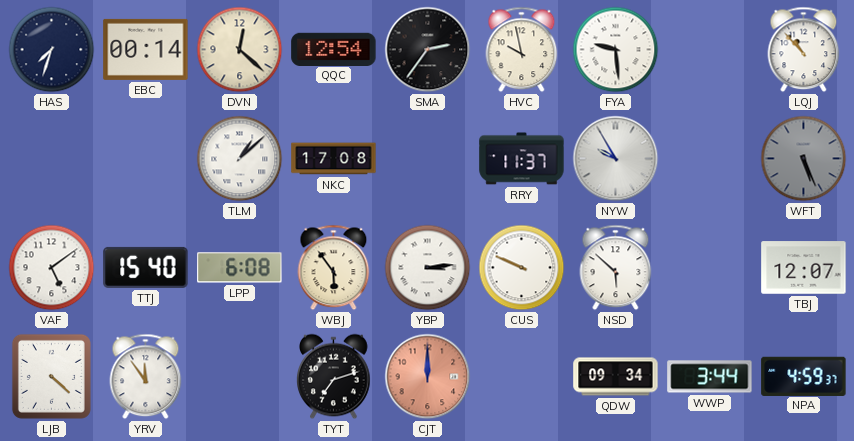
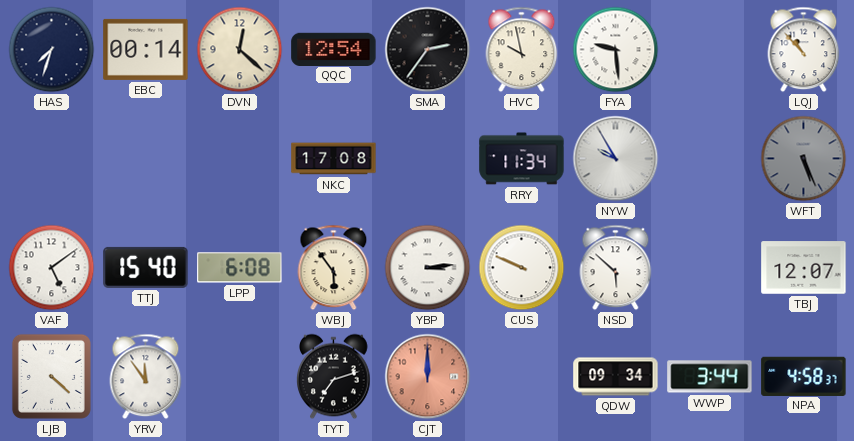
TLM: 1:08 -> none (240, 159)
RRY: 11:37 -> 11:34 (522, 159)
NPA: 4:59 -> 4:58 (804, 376)
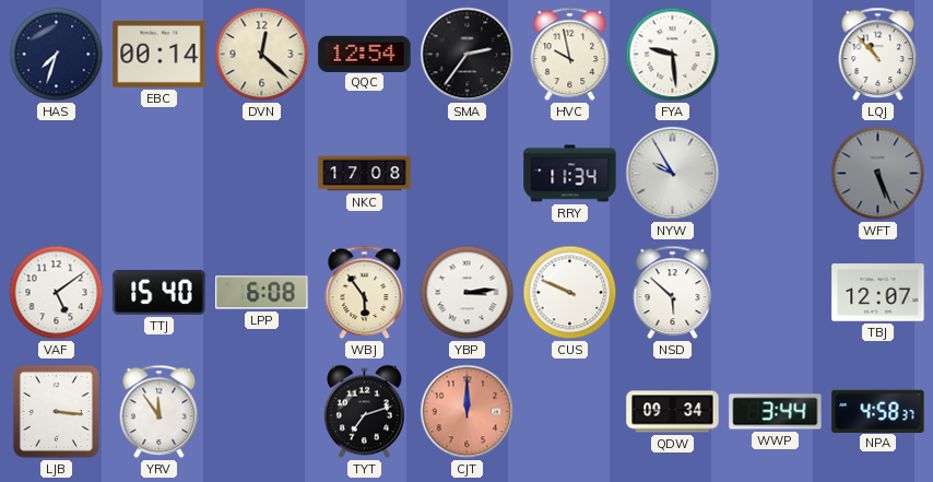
LJB: 4:22 -> 3:16 (56, 411)
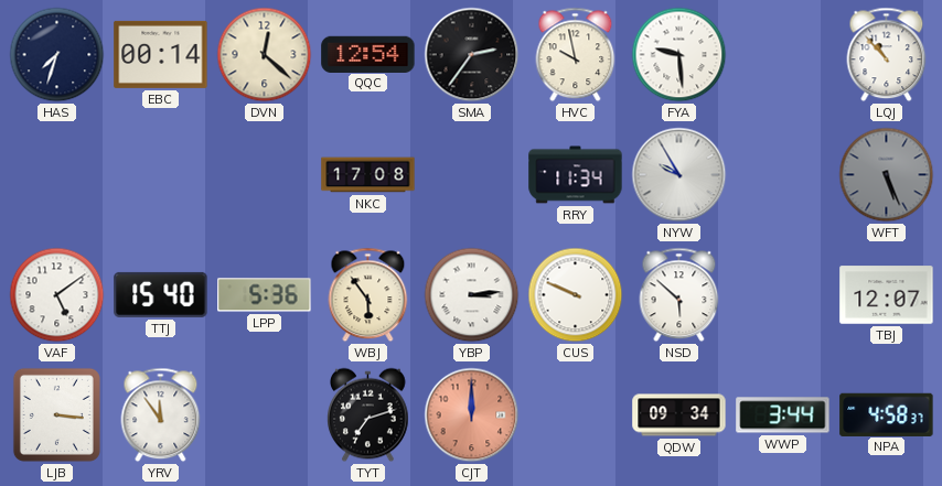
LPP: 6:08 -> 5:36 (265, 295)
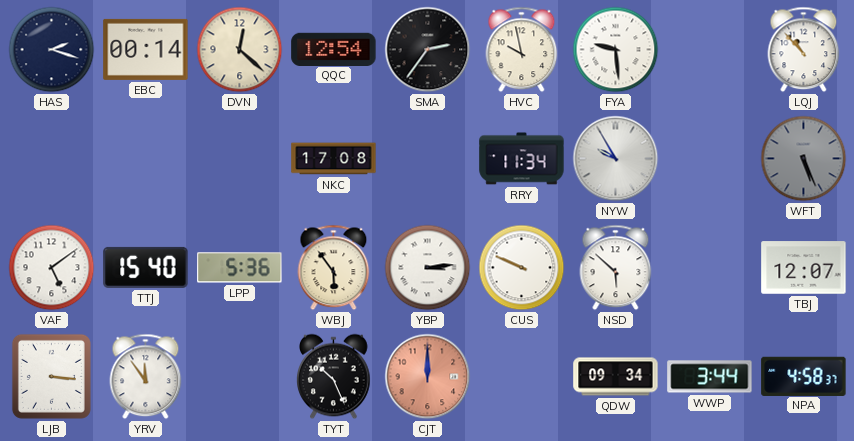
HAS: 7:33 -> 2:18 (52, 50)
TYT: 7:12 -> 10:26 (334, 377)
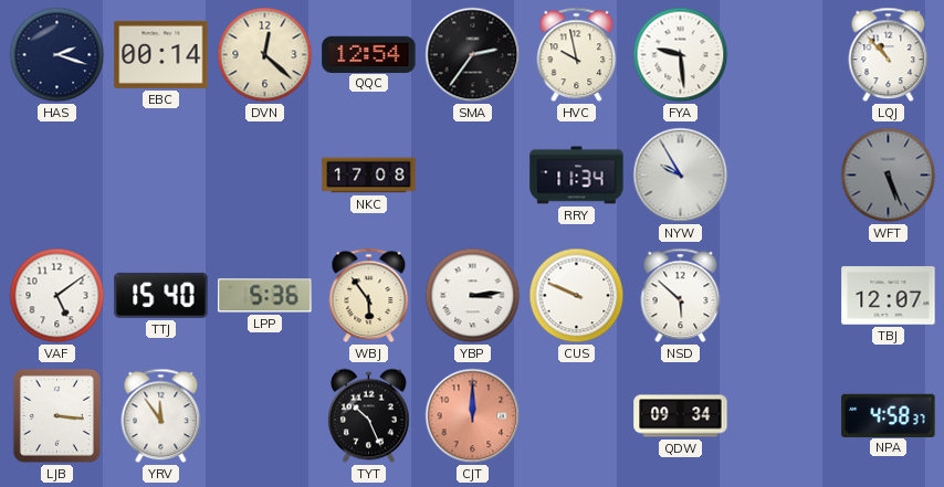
WWP: 3:44 -> none (710, 377)
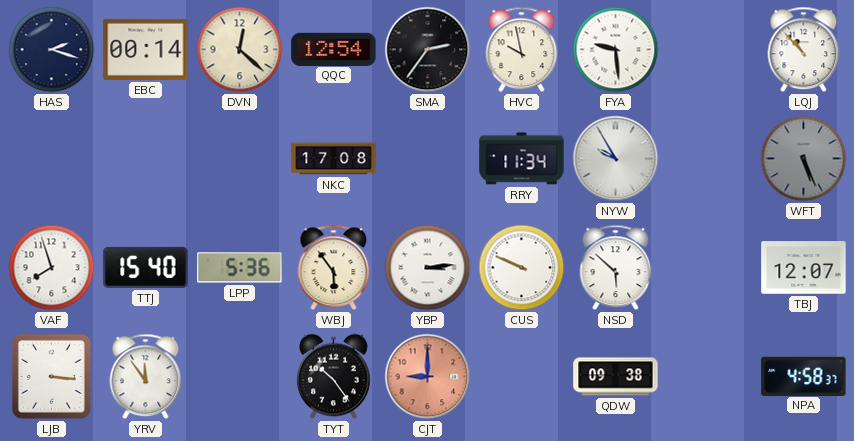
VAF: 5:09 -> 7:57 (52, 268)
TYT: 10:26 -> 10:24 (334, 377)
CJT: 12:00 -> 9:00 (428, 377)
QDW: 09:34 -> 09:38 (616, 377)
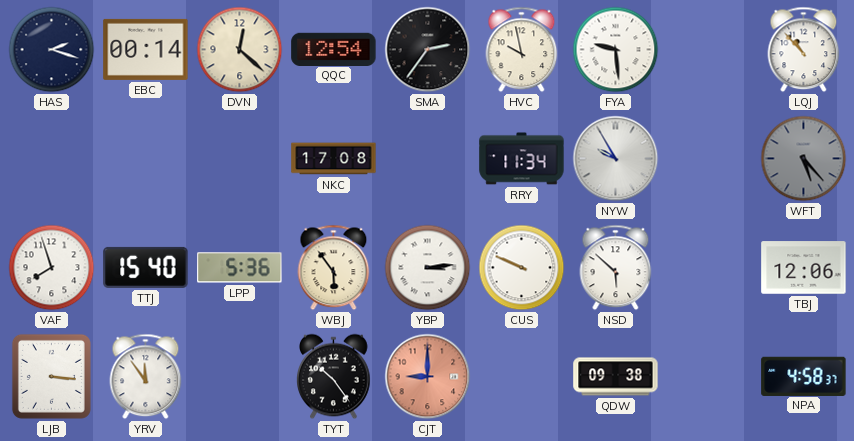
WFT: 5:26 -> 5:23 (804, 159)
TBJ: 12:07 -> 12:06 (804, 268)
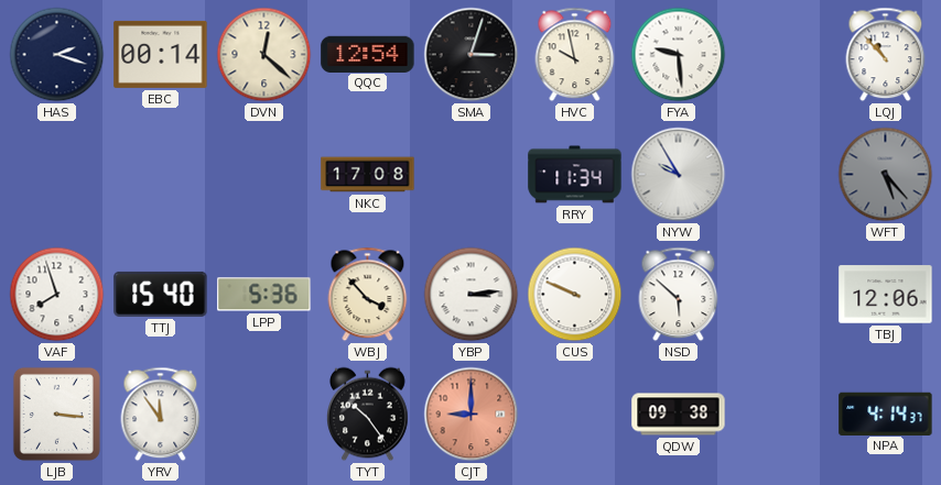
SMA: 2:36 -> 3:03 (472, 55)
WBJ: 5:54 -> 3:53 (368, 295)
NPA: 4:58 -> 4:14 (886, 414)
